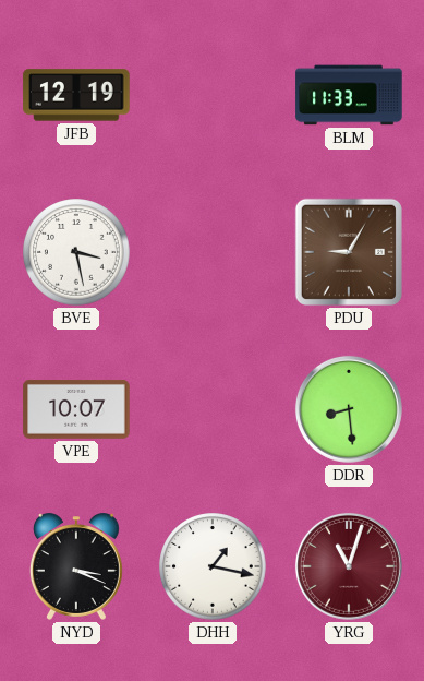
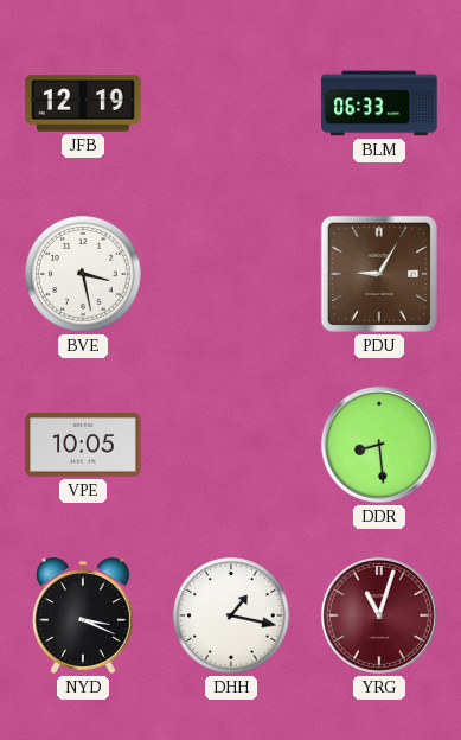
BLM: 11:33 -> 06:33 (379, 103)
VPE: 10:07 -> 10:05 (83, 445)
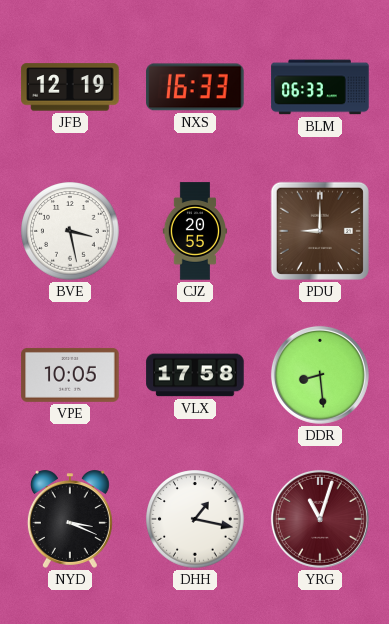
NXS: none -> 16:33 (195, 87)
CJZ: none -> 20:55 (194, 231)
PDU: 9:05 -> 9:00 (320, 231)
VLX: none -> 17:58 (195, 375)
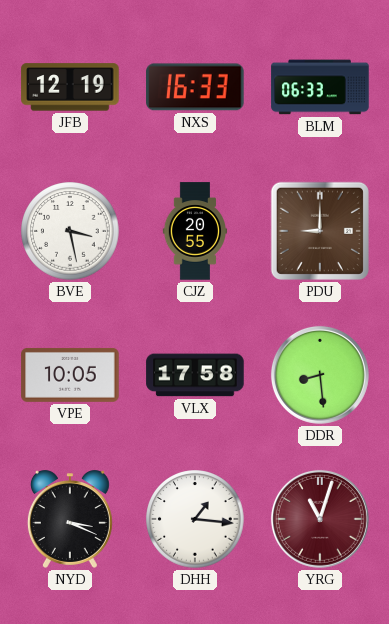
DHH: 1:17 -> 1:16 (195, 519)
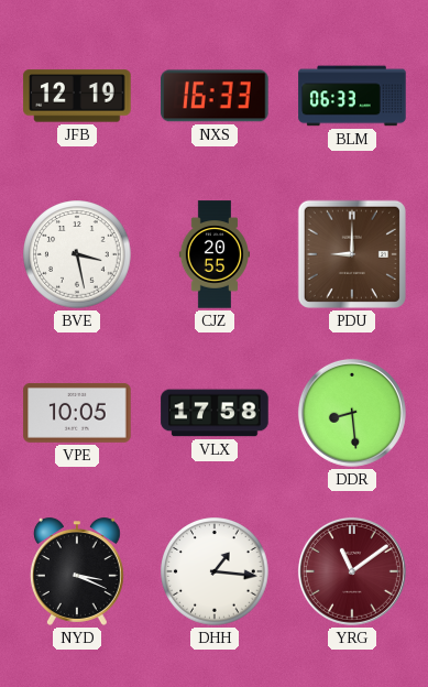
YRG: 11:03 -> 11:09 (352, 571)
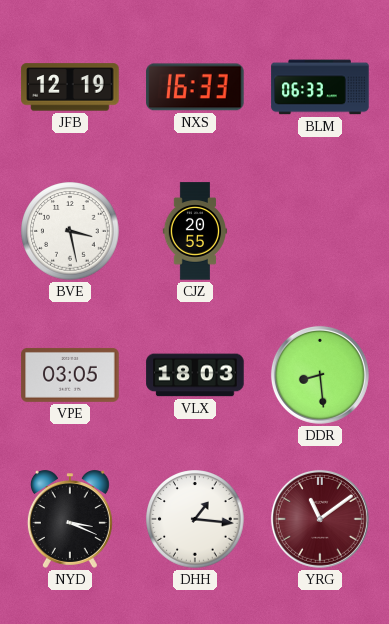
PDU: 9:00 -> none (352, 254)
VPE: 10:05 -> 03:05 (70, 375)
VLX: 17:58 -> 18:03 (195, 375)
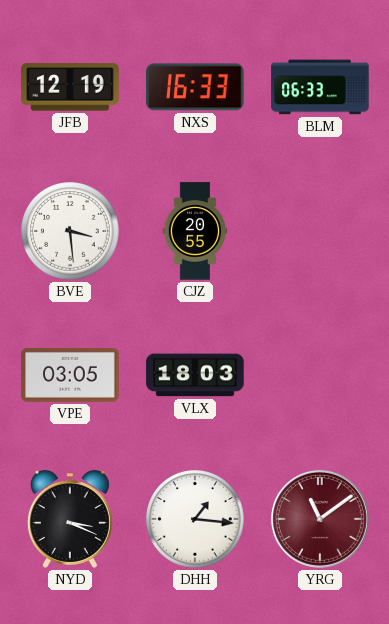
BVE: 3:28 -> 3:29 (70, 231)
DDR: 8:29 -> none (320, 375)
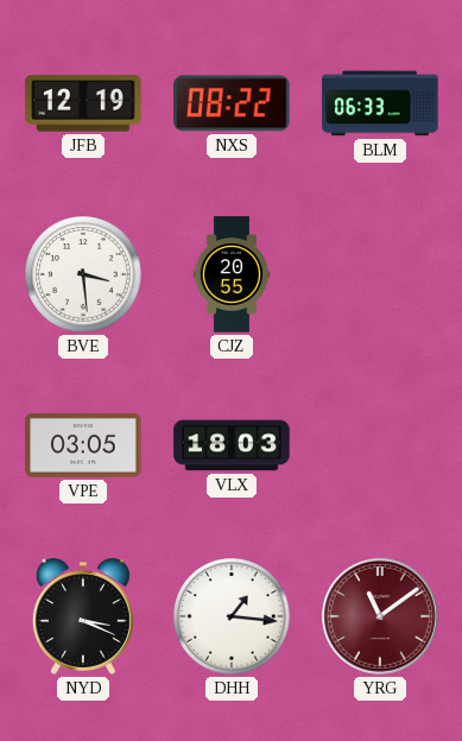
NXS: 16:33 -> 08:22 (232, 103)
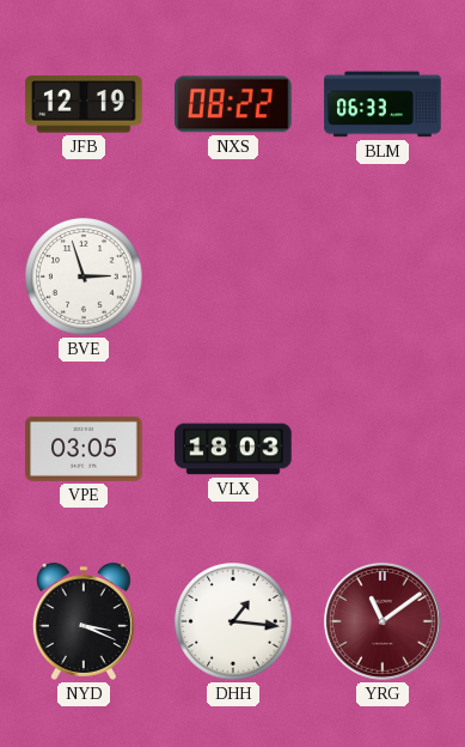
BVE: 3:29 -> 2:57 (84, 277)
CJZ: 20:55 -> none (230, 274)
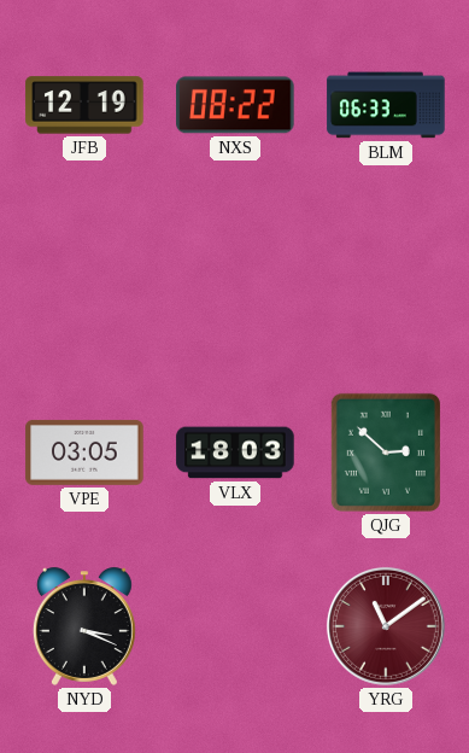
BVE: 2:57 -> none (84, 277)
QJG: none -> 2:52 (386, 453)
DHH: 1:16 -> none (233, 621)
